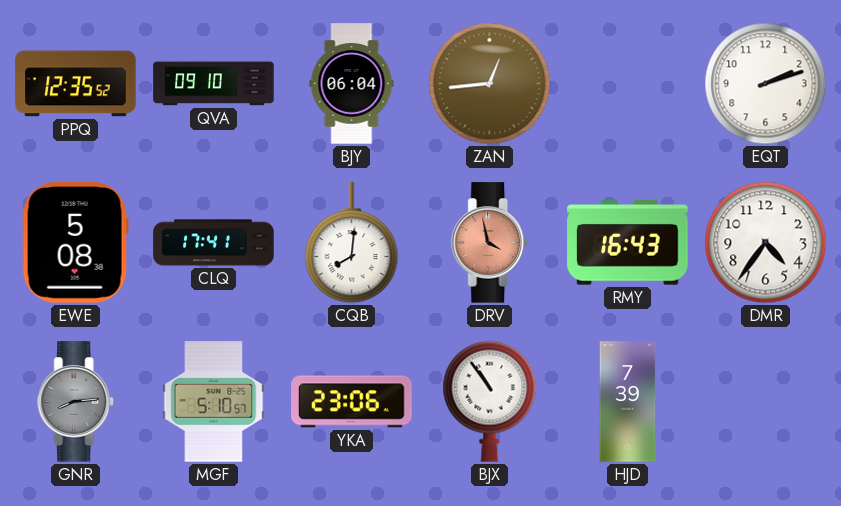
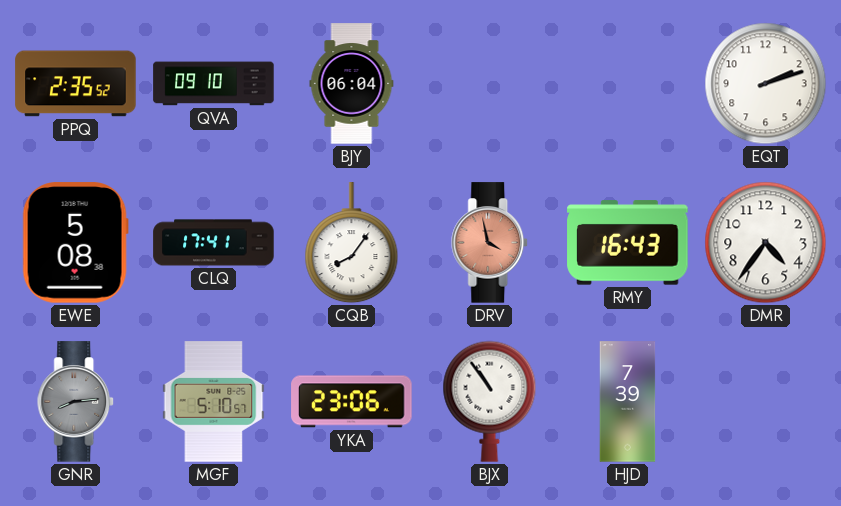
PPQ: 12:35 -> 2:35 (76, 84)
ZAN: 12:44 -> none (490, 84)
CQB: 8:01 -> 8:06 (352, 243)
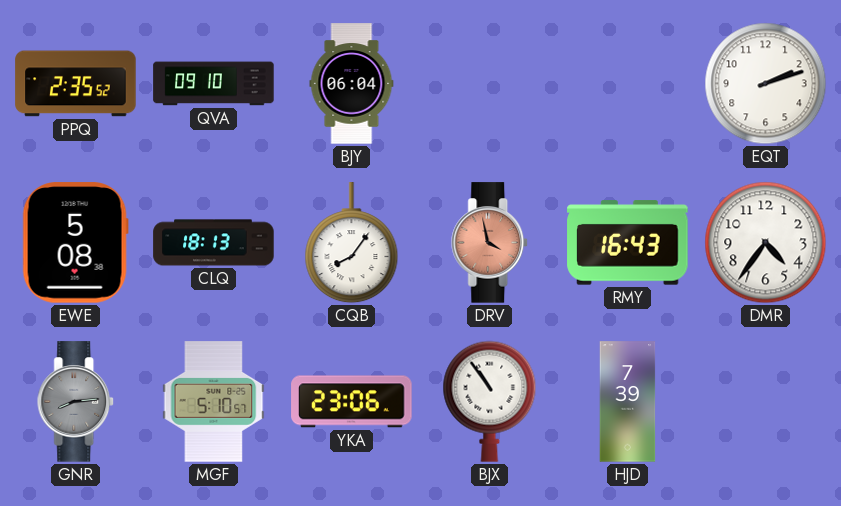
CLQ: 17:41 -> 18:13 (214, 243)
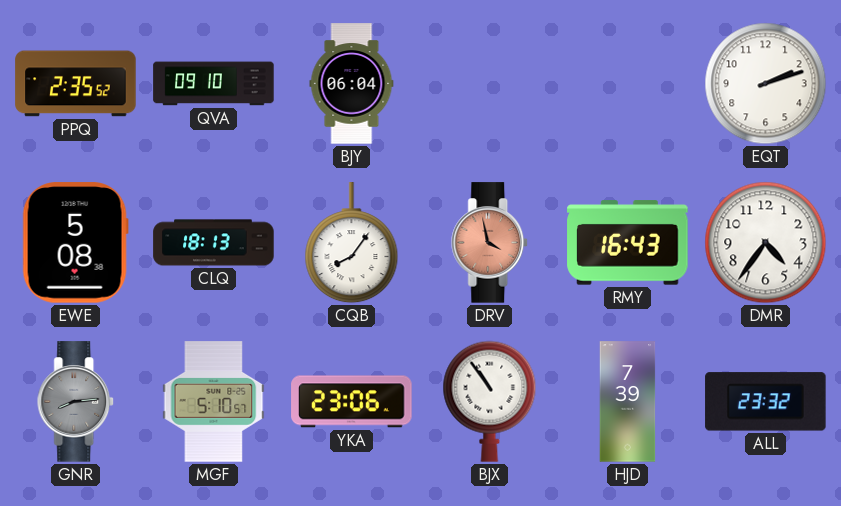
ALL: none -> 23:32 (766, 402)
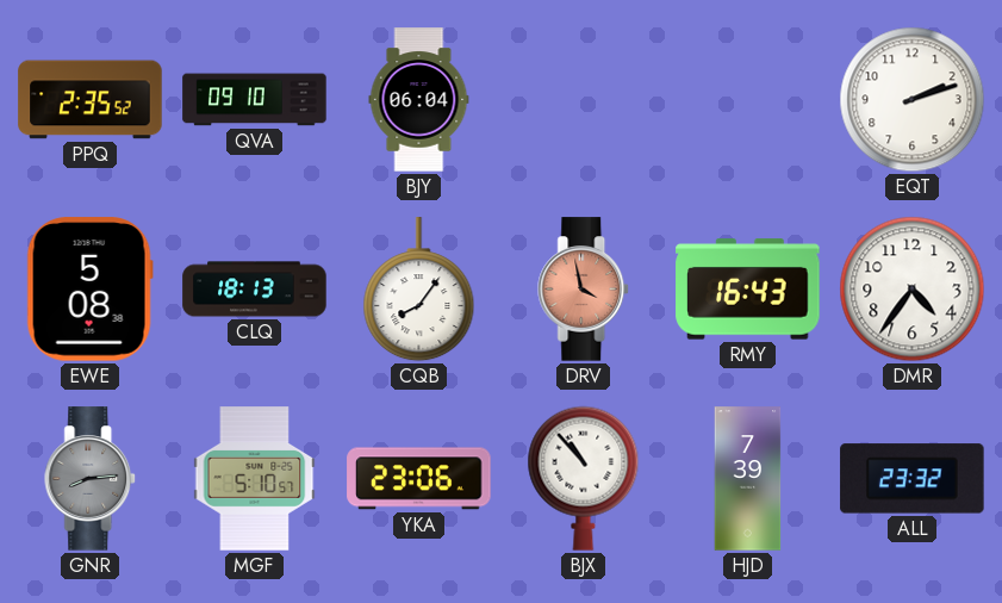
BJX: 10:54 -> 10:53 (584, 478)
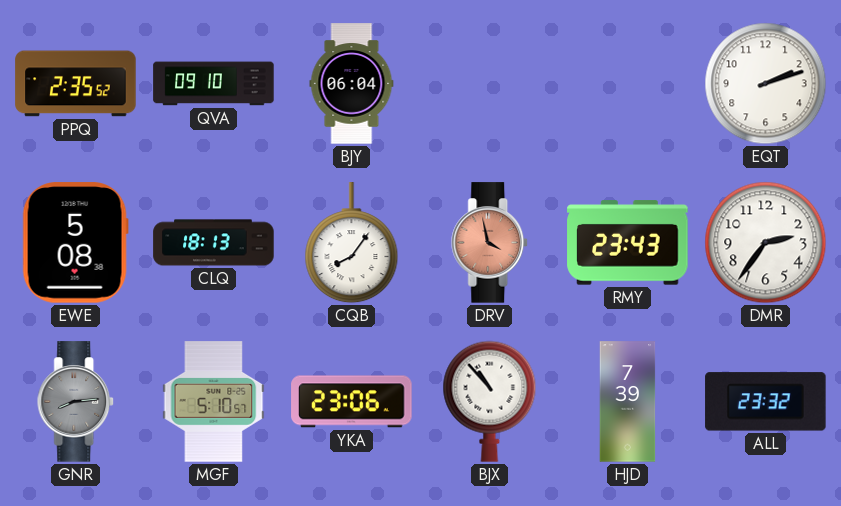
RMY: 16:43 -> 23:43 (628, 243)
DMR: 4:36 -> 2:36 (766, 243)
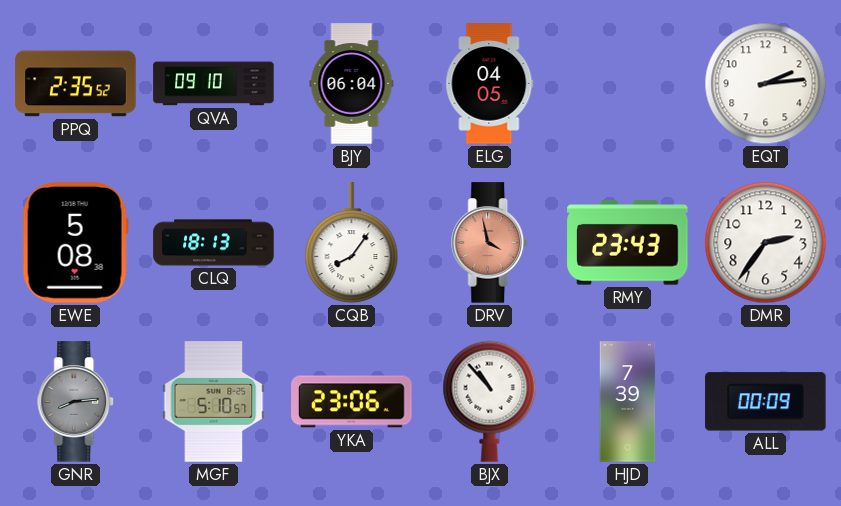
ELG: none -> 04:05 (490, 84)
EQT: 2:12 -> 2:14 (766, 84)
ALL: 23:32 -> 00:09 (766, 402)
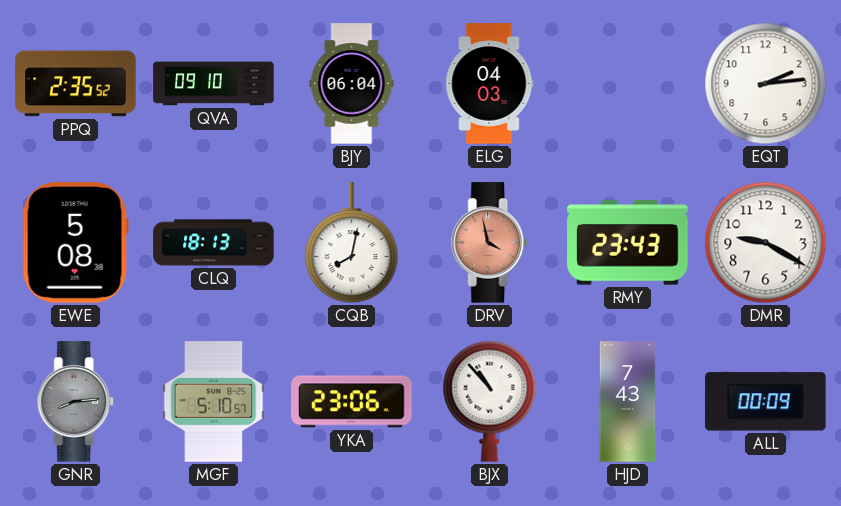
ELG: 04:05 -> 04:03 (490, 84)
CQB: 8:06 -> 8:02 (352, 243)
DMR: 2:36 -> 9:20 (766, 243)
HJD: 7:39 -> 7:43 (628, 402)
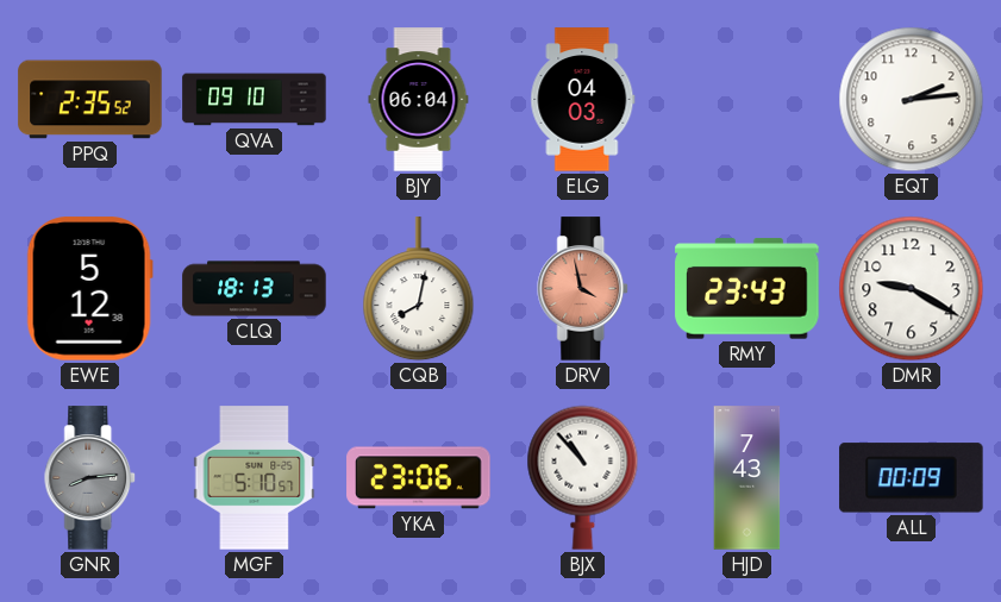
EWE: 5:08 -> 5:12 (89, 289)
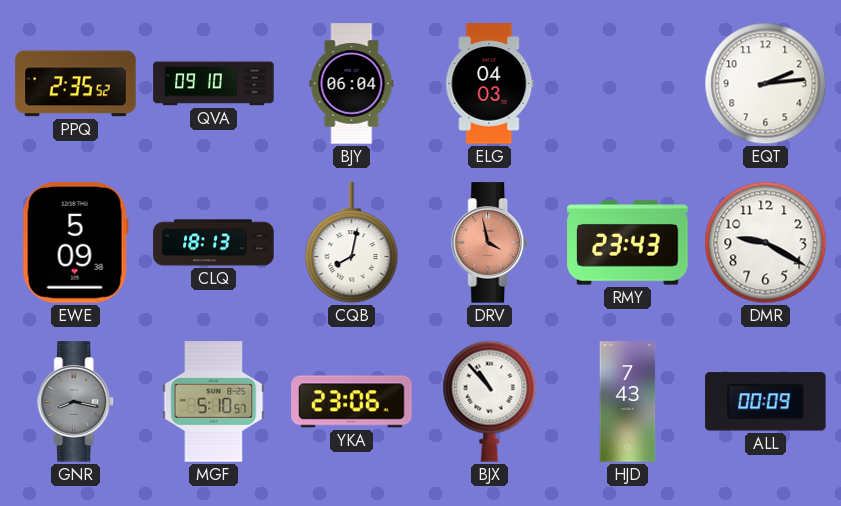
EWE: 5:12 -> 5:09 (75, 243)
GNR: 8:14 -> 8:17 (76, 402)
